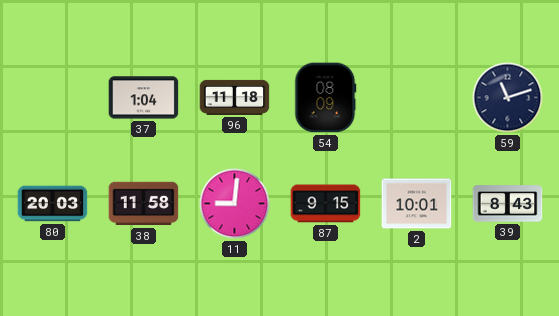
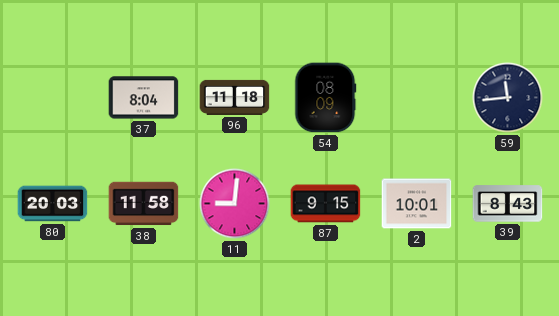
37: 1:04 -> 8:04 (144, 98)
59: 11:12 -> 11:44 (508, 98)
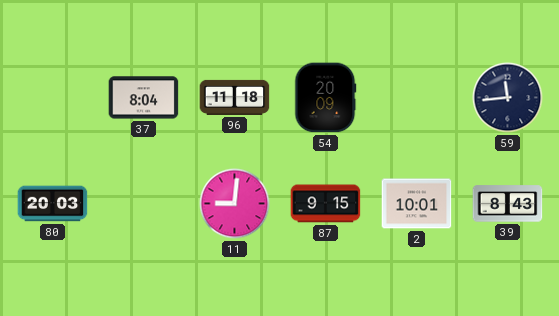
54: 08:09 -> 20:09 (326, 98)
38: 11:58 -> none (144, 204)
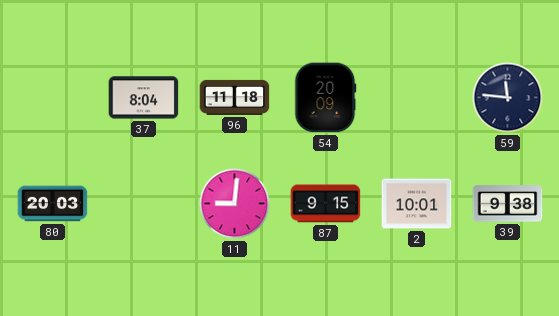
59: 11:44 -> 11:46 (508, 98)
39: 8:43 -> 9:38 (508, 204)
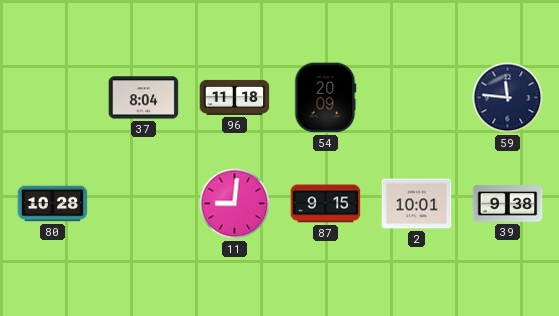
80: 20:03 -> 10:28 (53, 204)
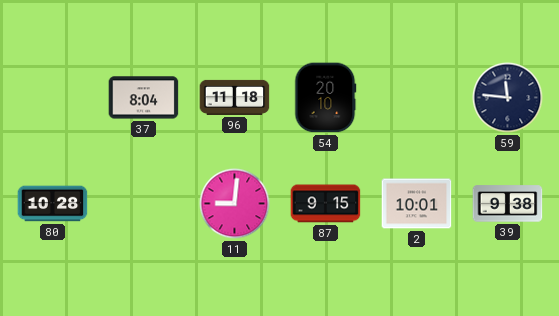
54: 20:09 -> 20:10 (326, 98)
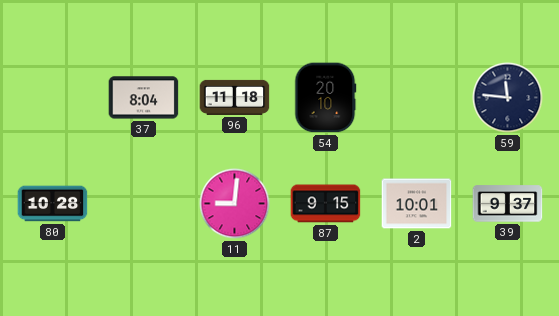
39: 9:38 -> 9:37 (508, 204)
